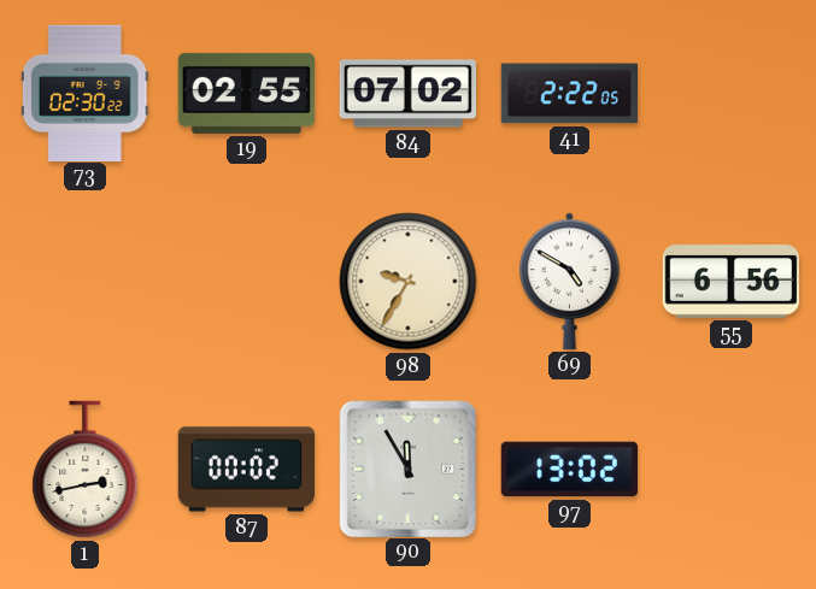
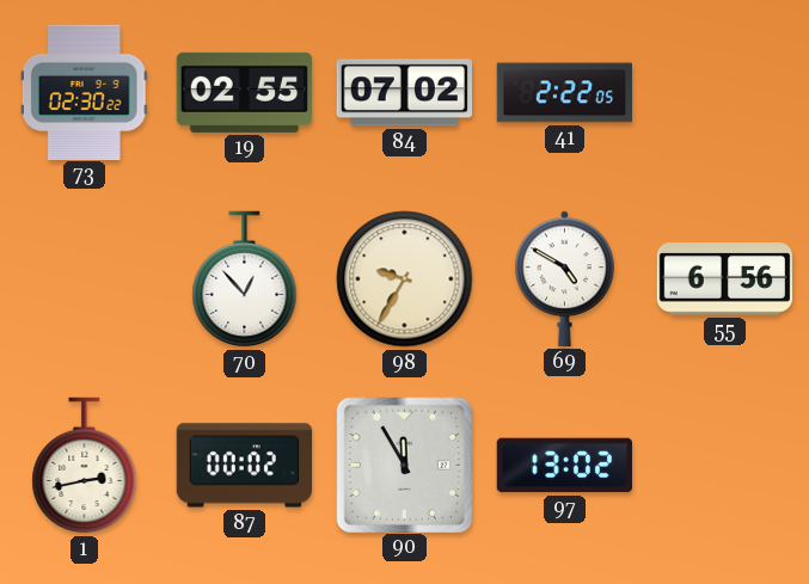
70: none -> 12:53 (245, 279)
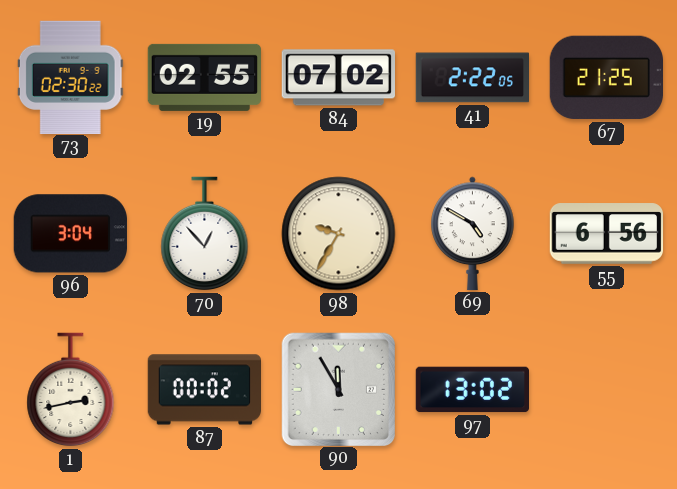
67: none -> 21:25 (606, 78)
96: none -> 3:04 (70, 234)
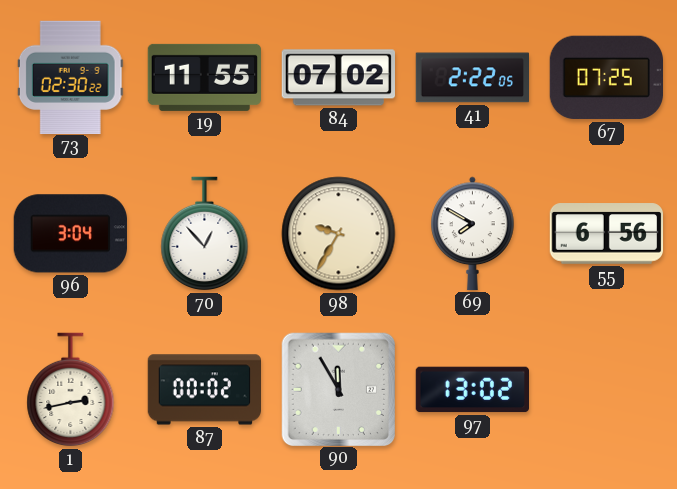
19: 02:55 -> 11:55 (204, 77)
67: 21:25 -> 07:25 (606, 78)
69: 4:50 -> 7:50 (473, 233)
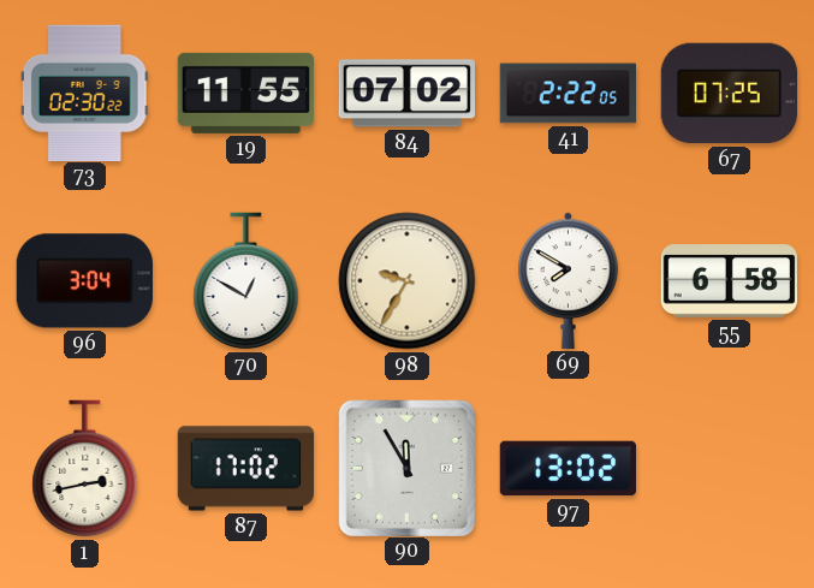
70: 12:53 -> 12:50 (246, 281)
55: 6:56 -> 6:58 (730, 281)
87: 00:02 -> 17:02 (245, 469)
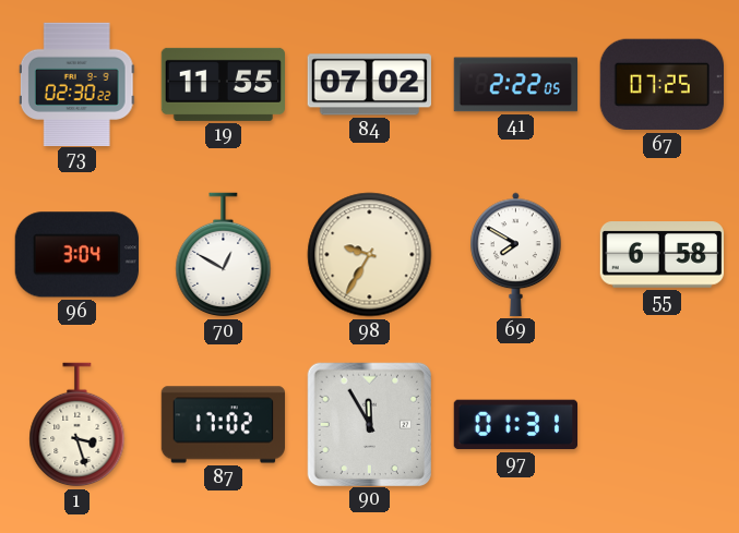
1: 2:43 -> 3:27 (78, 425)
97: 13:02 -> 01:31 (515, 425)
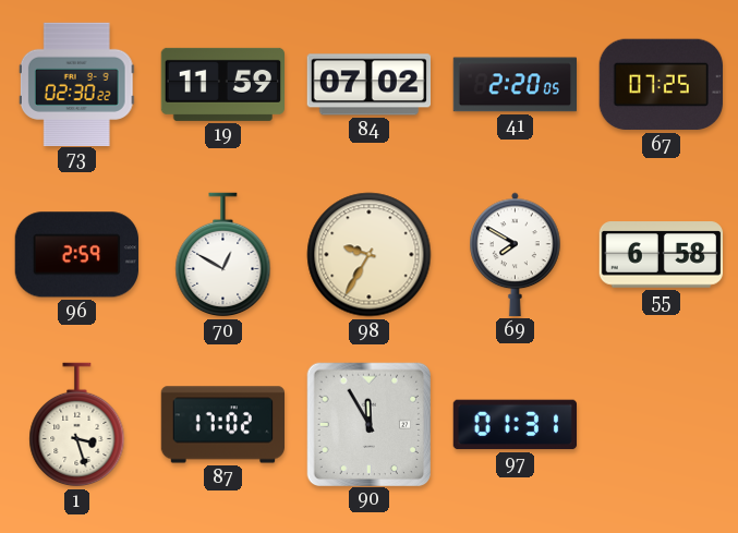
19: 11:55 -> 11:59 (222, 84)
41: 2:22 -> 2:20 (515, 85)
96: 3:04 -> 2:59 (76, 255)
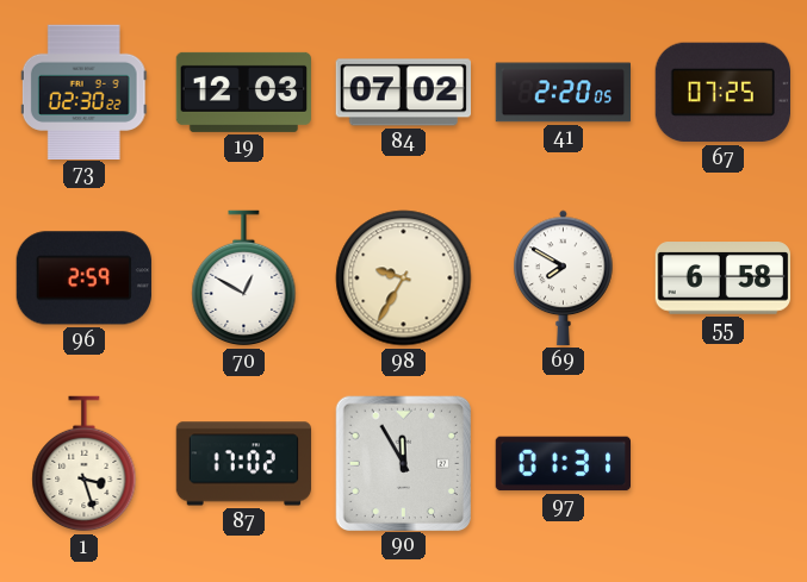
19: 11:59 -> 12:03 (243, 92)
